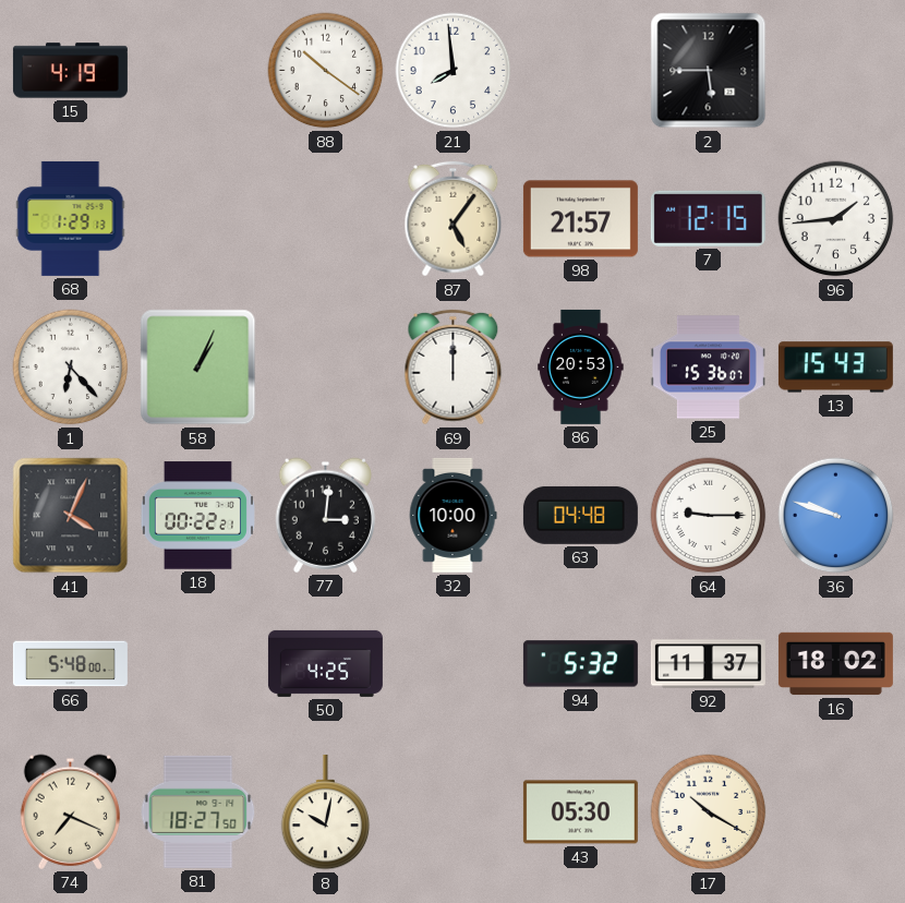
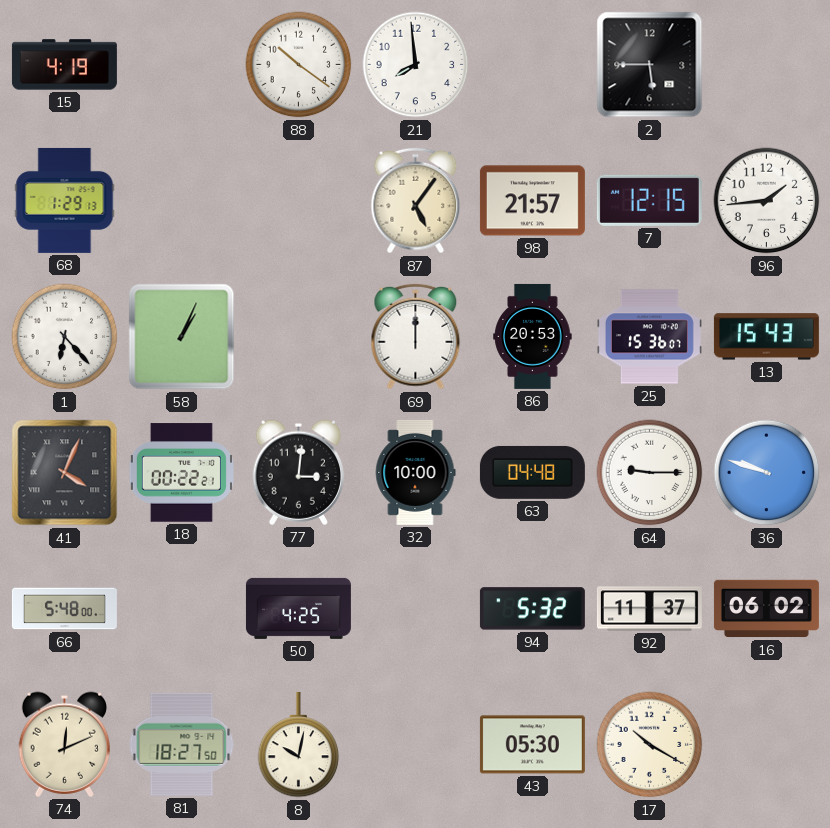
16: 18:02 -> 06:02 (766, 609)
74: 7:19 -> 12:11 (64, 744)
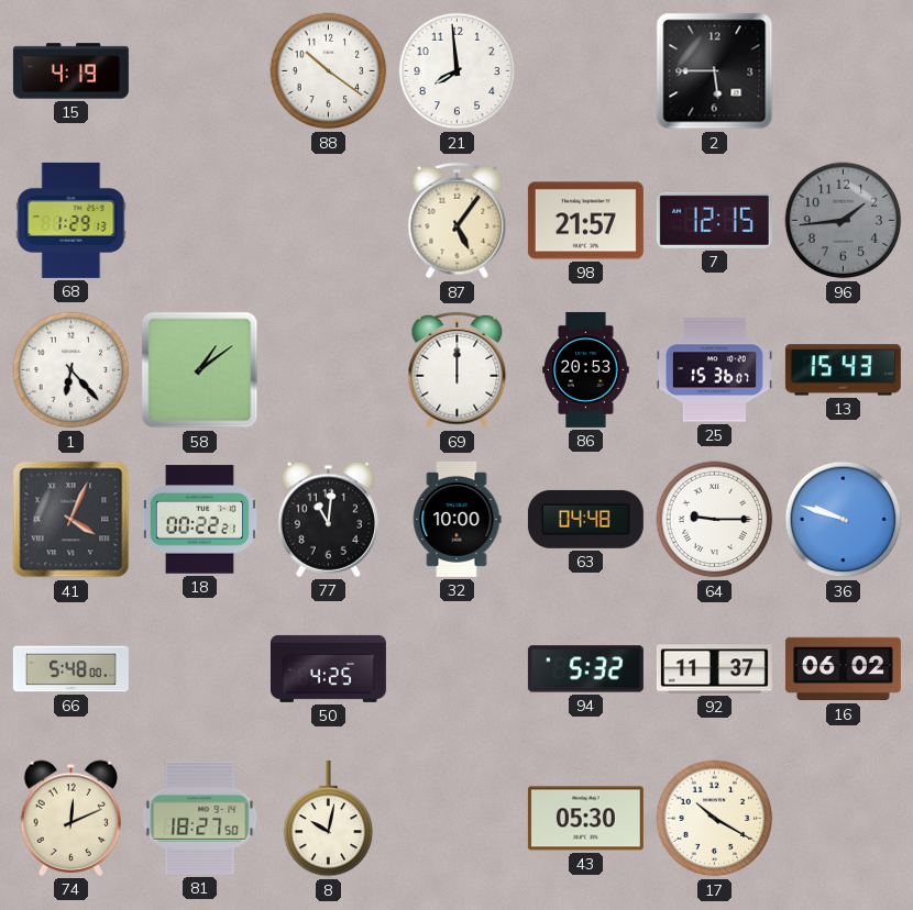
96 dial: white -> grey (844, 221)
58: 1:04 -> 1:09 (200, 370)
77: 3:01 -> 11:01 (328, 519)
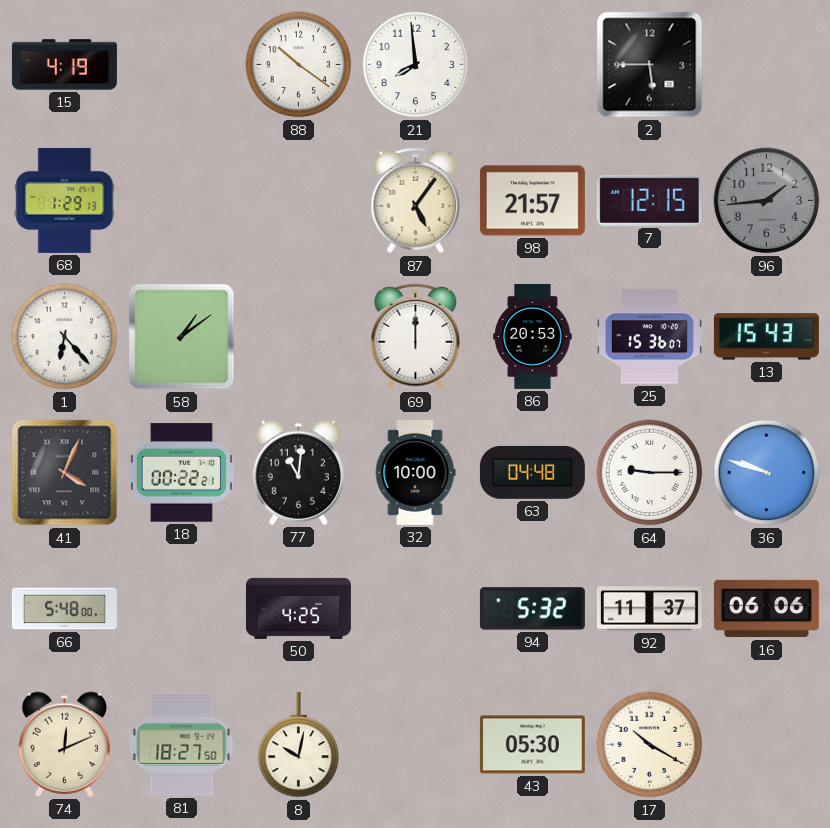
16: 06:02 -> 06:06 (766, 609)
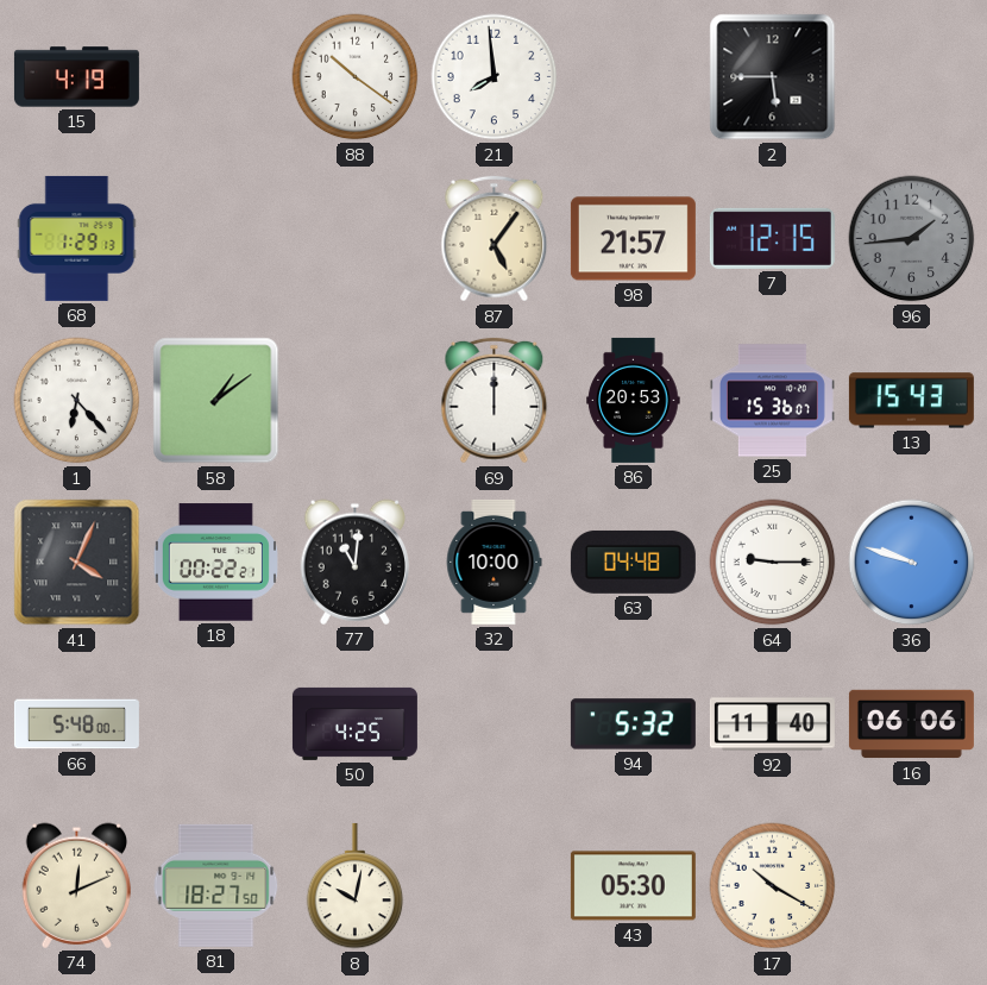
92: 11:37 -> 11:40 (772, 724)
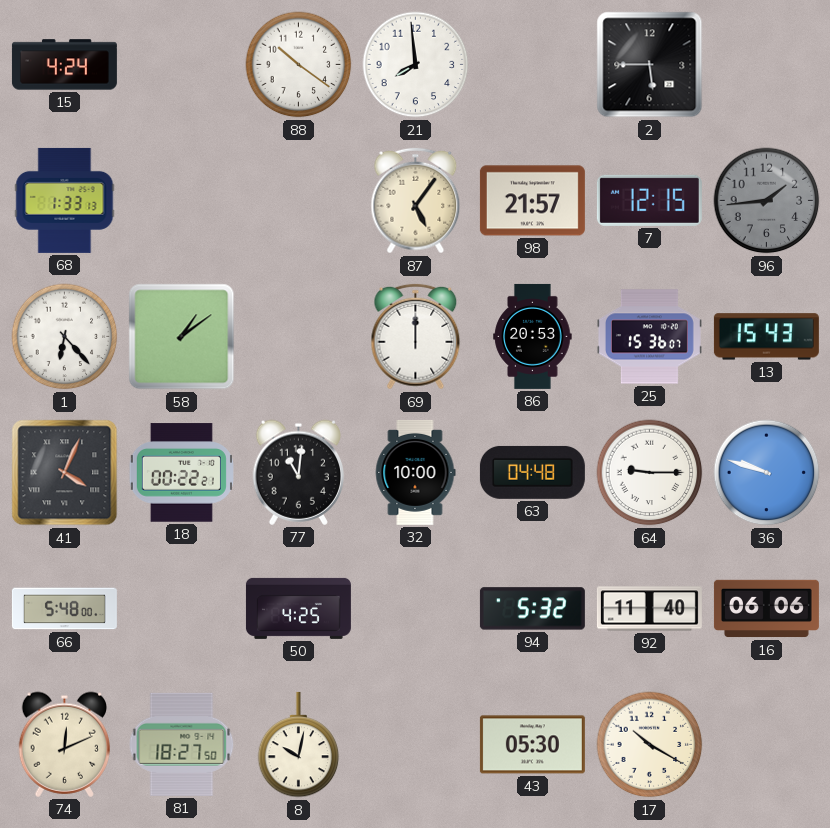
15: 4:19 -> 4:24 (64, 65)
68: 1:29 -> 1:33 (65, 200)
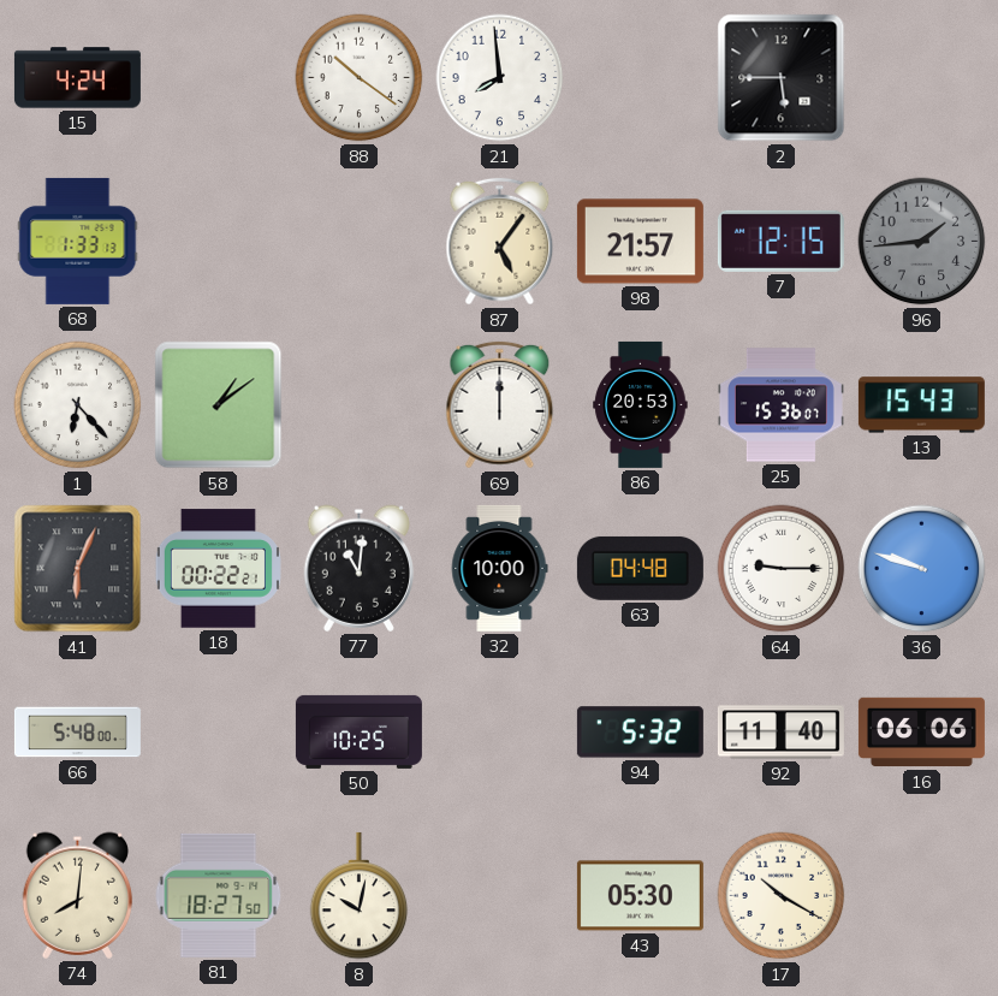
41: 4:04 -> 6:04 (78, 569)
50: 4:25 -> 10:25 (358, 731)
74: 12:11 -> 8:01 (77, 895)
